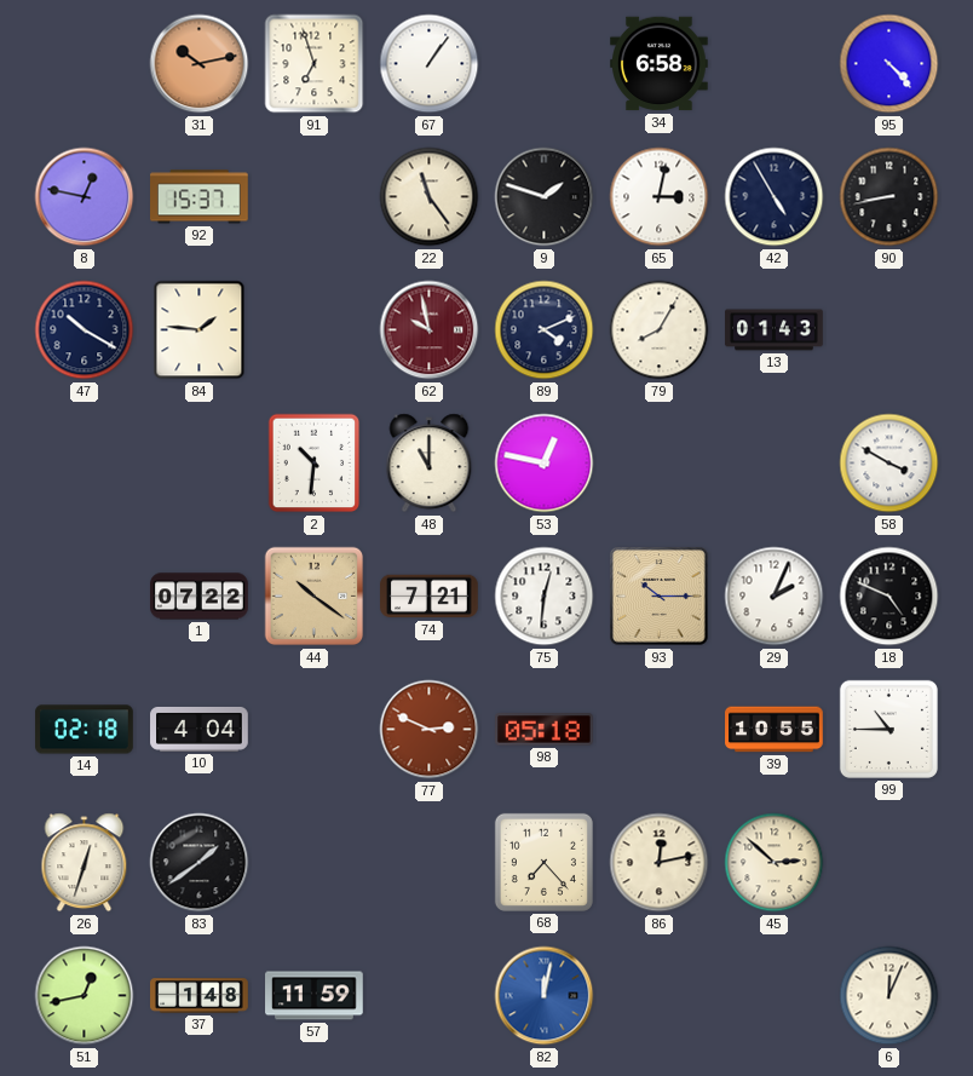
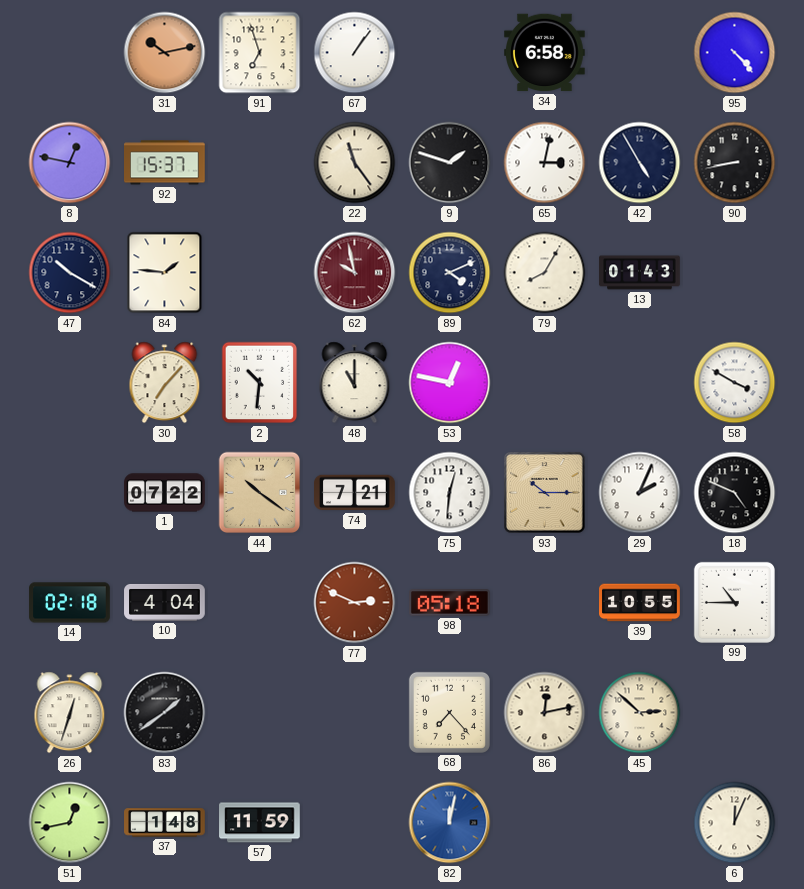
30: none -> 7:07 (165, 383)
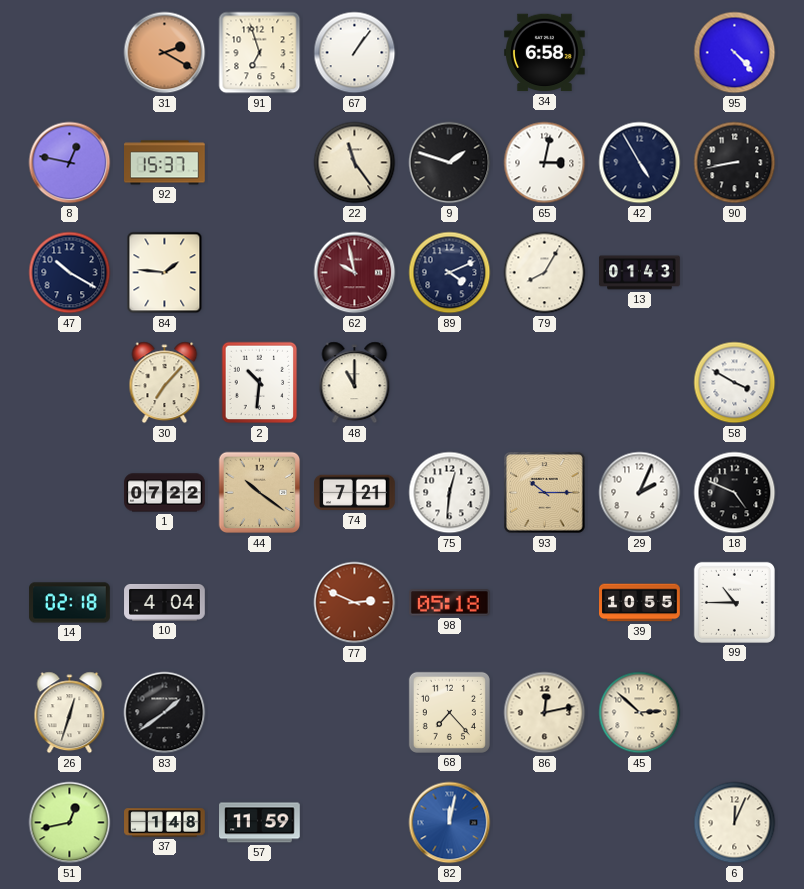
31: 10:13 -> 2:20 (165, 53)
53: 12:47 -> none (450, 383)
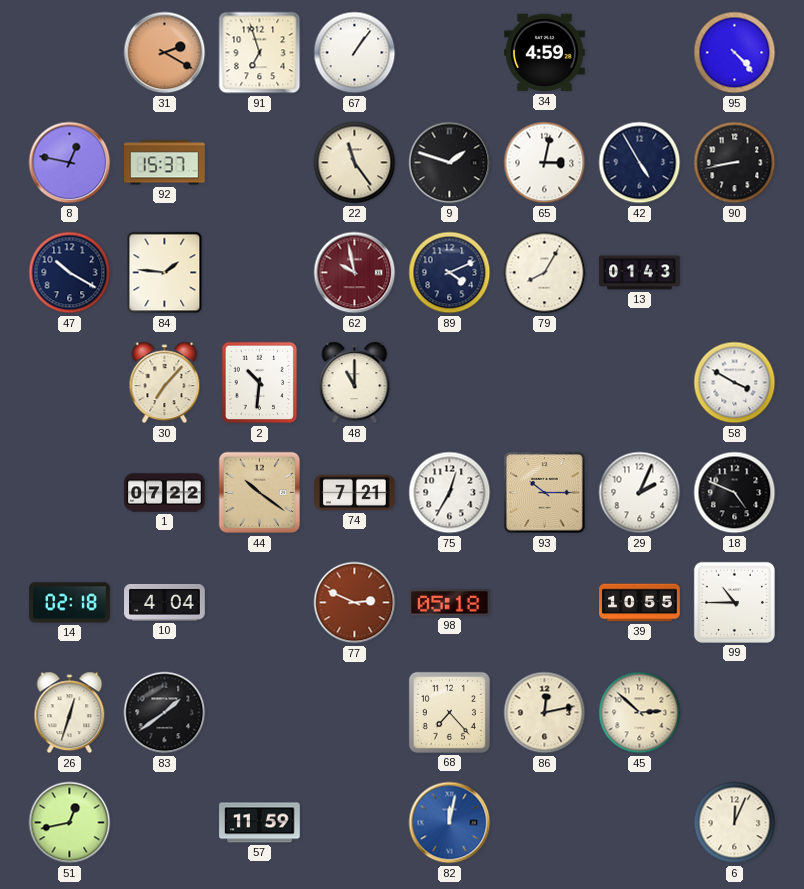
34: 6:58 -> 4:59 (545, 53)
75: 12:31 -> 12:35 (450, 493)
37: 1:48 -> none (165, 823)
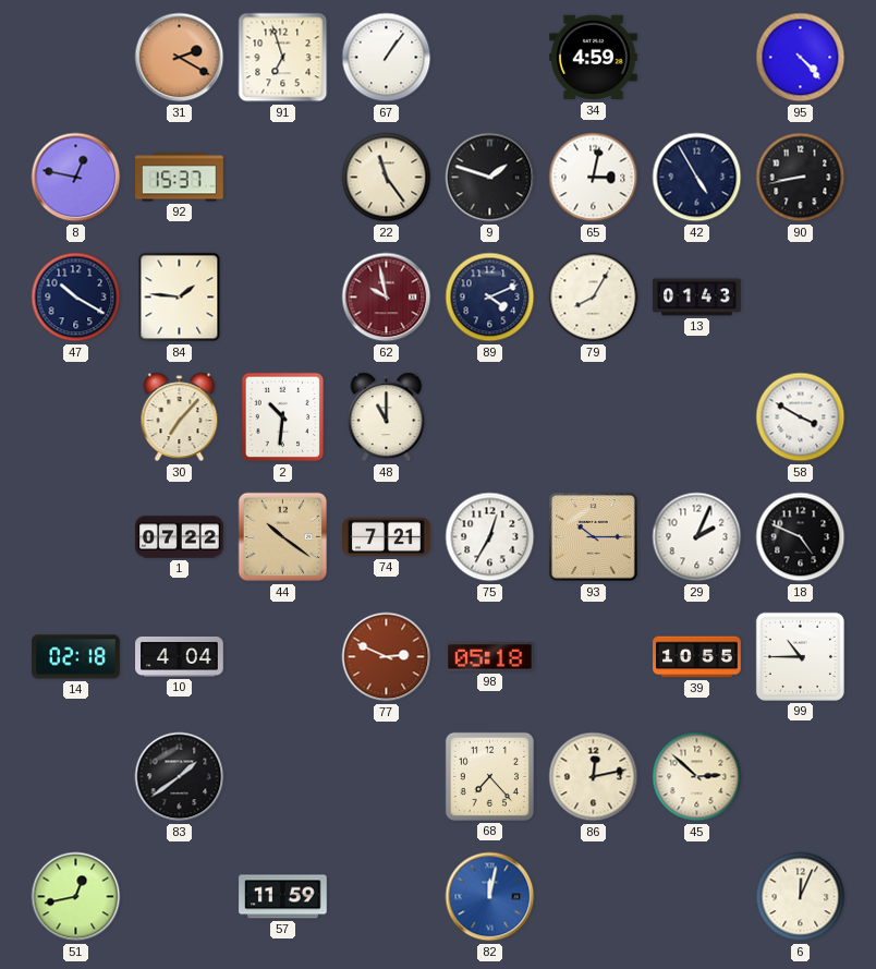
26: 12:33 -> none (70, 713)
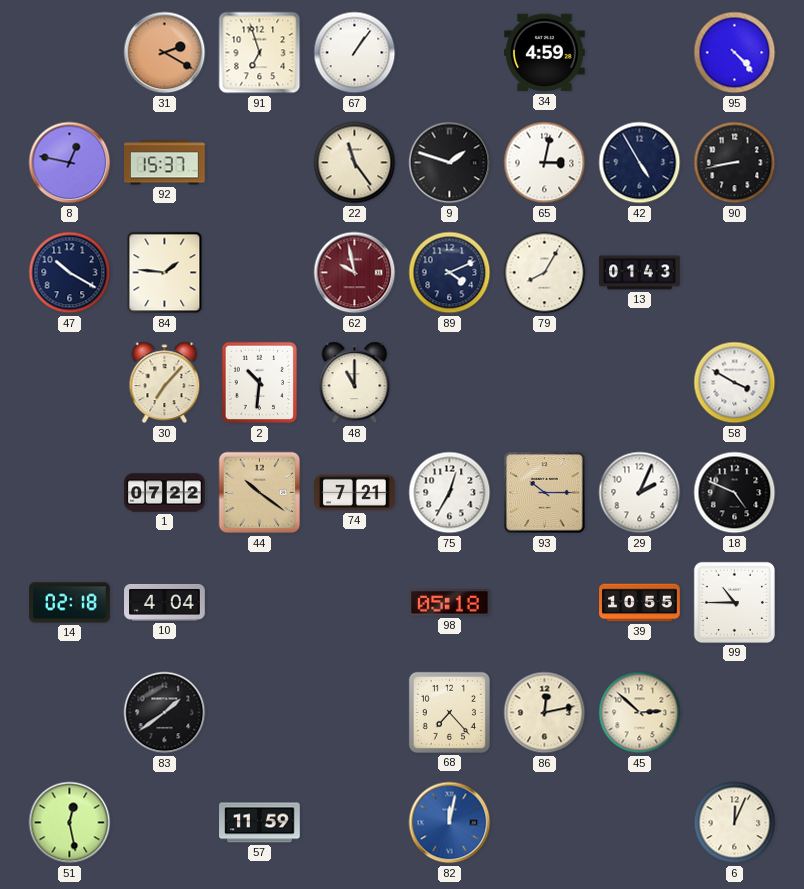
77: 2:49 -> none (387, 657)
51: 12:43 -> 12:28 (70, 823)
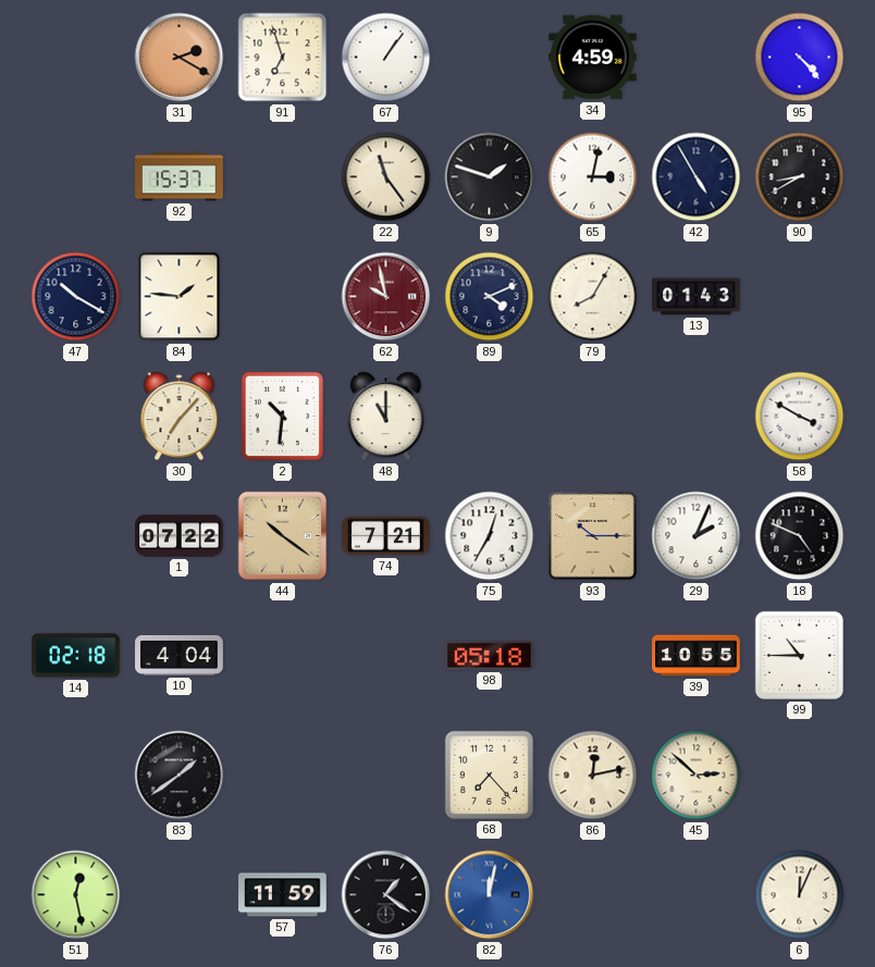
8: 12:47 -> none (70, 163)
90: 8:43 -> 8:40 (800, 177)
76: none -> 1:21 (386, 895)
